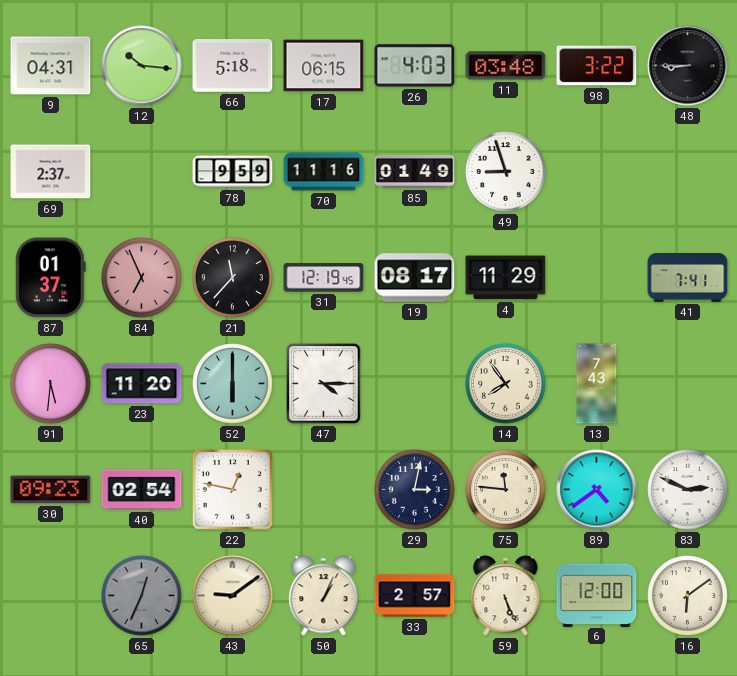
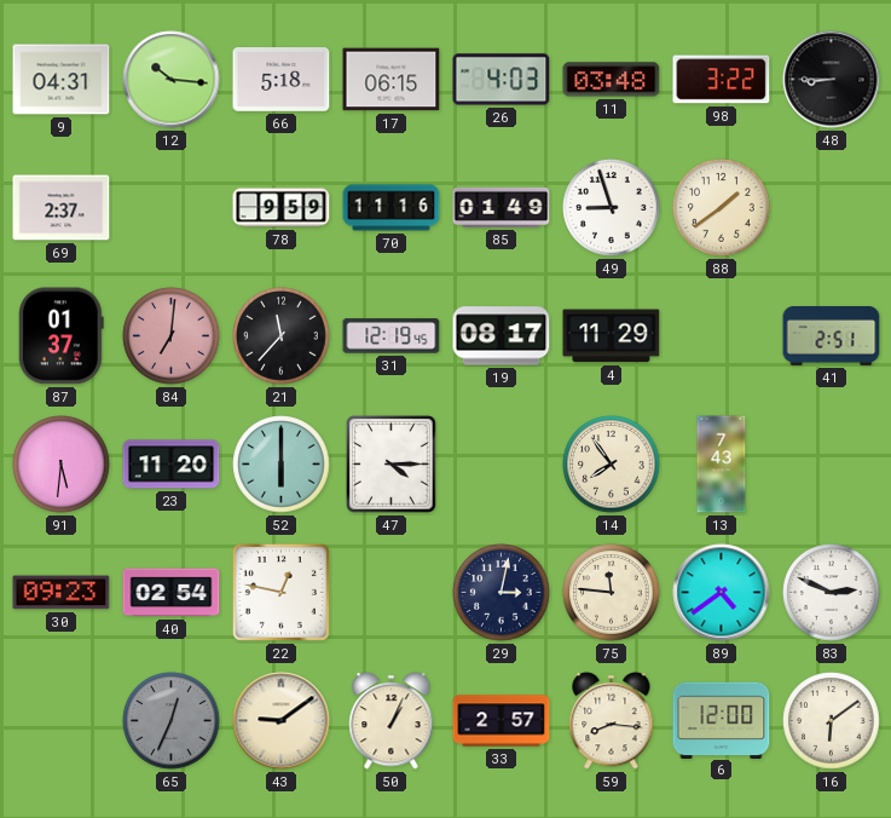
88: none -> 1:39 (722, 208)
84: 6:56 -> 7:01 (172, 336)
41: 7:41 -> 2:51 (832, 336)
59: 5:26 -> 8:16 (612, 721)
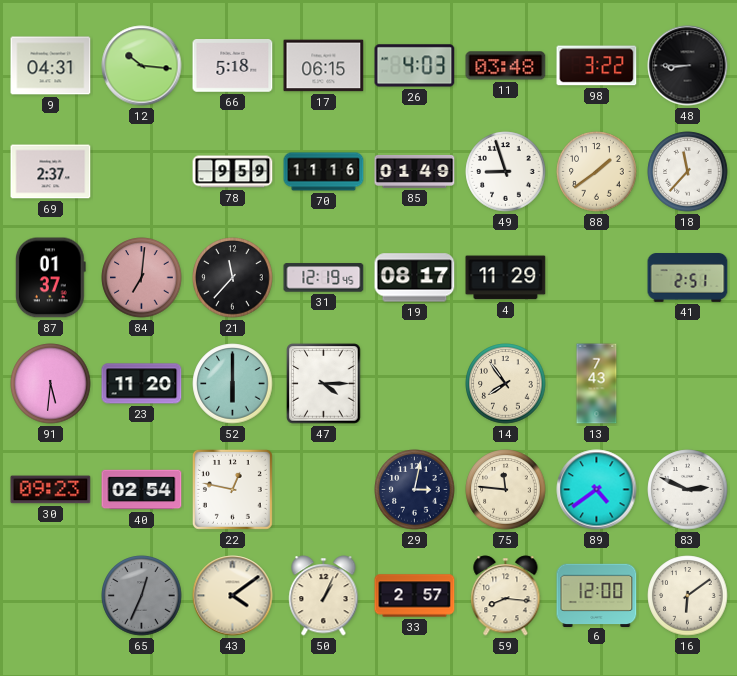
18: none -> 11:37 (688, 172)
43: 9:09 -> 4:09 (233, 596)
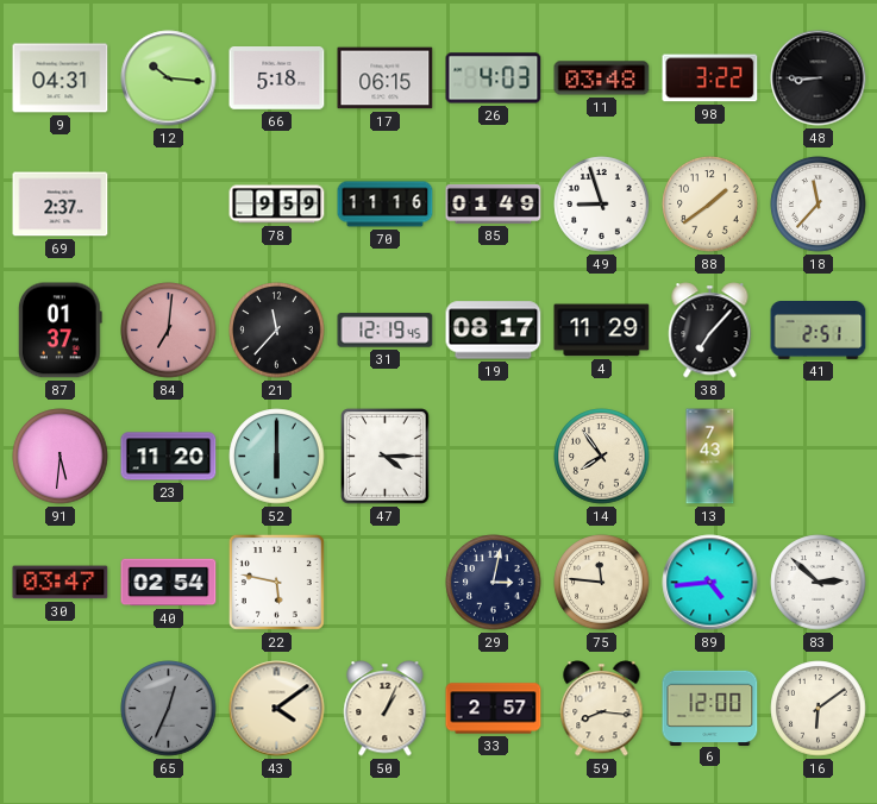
38: none -> 7:07 (710, 331)
30: 09:23 -> 03:47 (61, 583)
22: 12:47 -> 5:47 (276, 582)
89: 4:39 -> 4:44 (710, 583)
83: 2:49 -> 2:52 (819, 583)
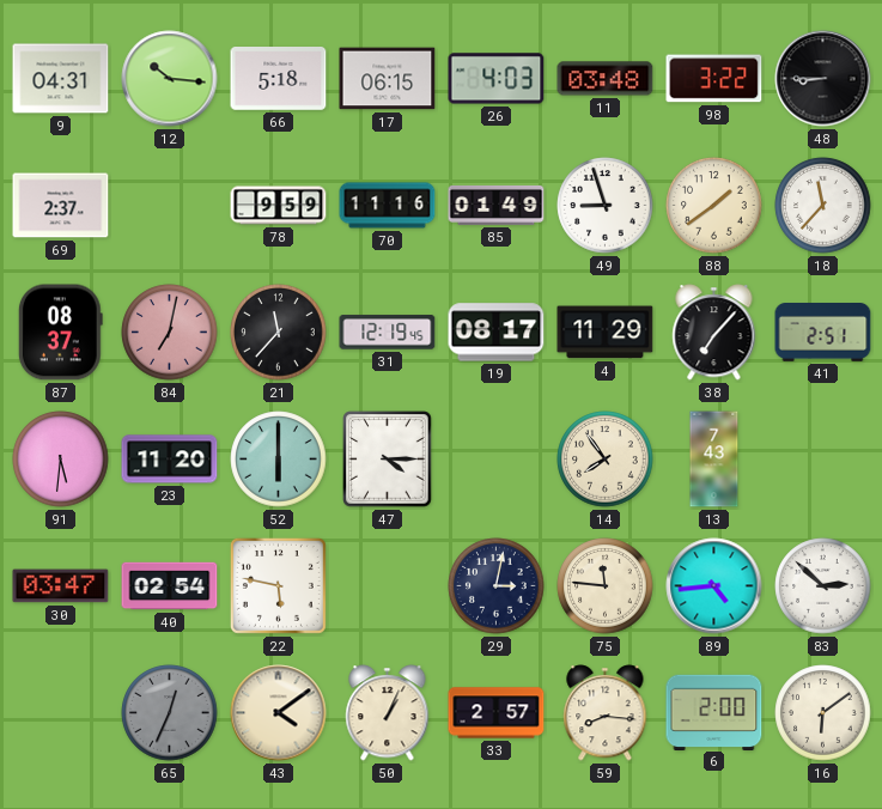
87: 01:37 -> 08:37 (60, 333)
84: 7:01 -> 7:02 (170, 333)
6: 12:00 -> 2:00 (714, 712)
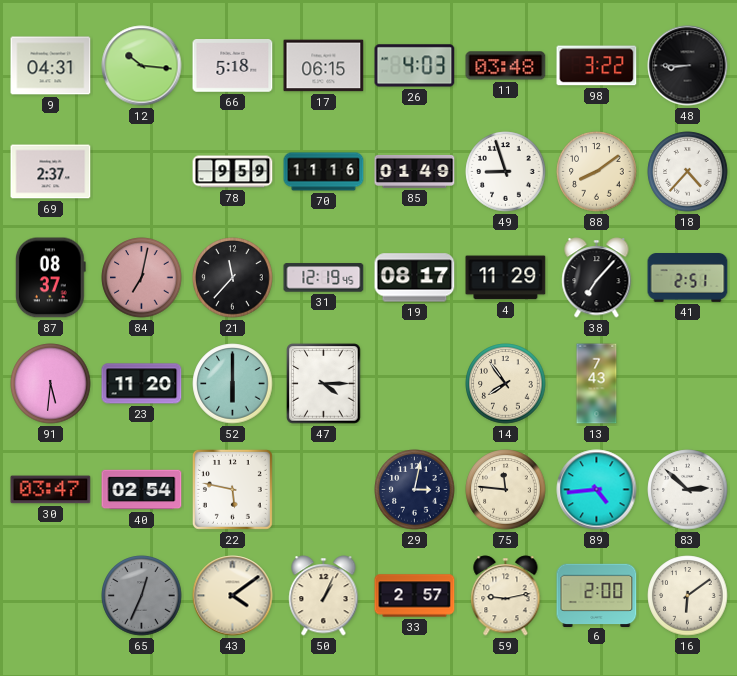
88: 1:39 -> 8:09 (597, 172)
18: 11:37 -> 4:37 (688, 172)
59: 8:16 -> 9:13 (506, 596)
